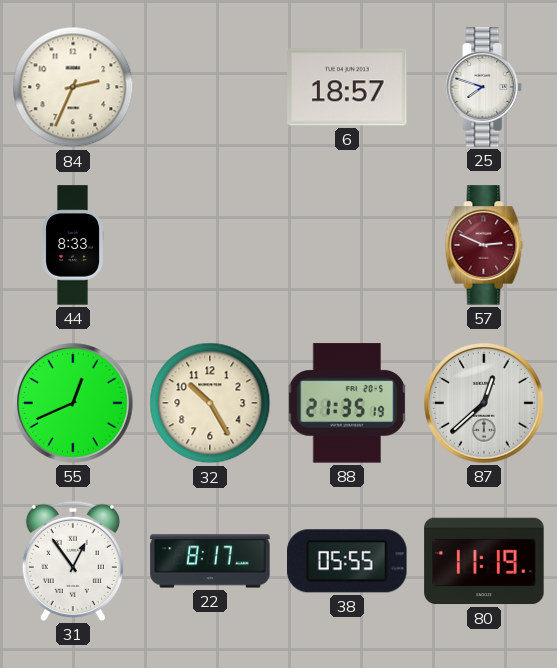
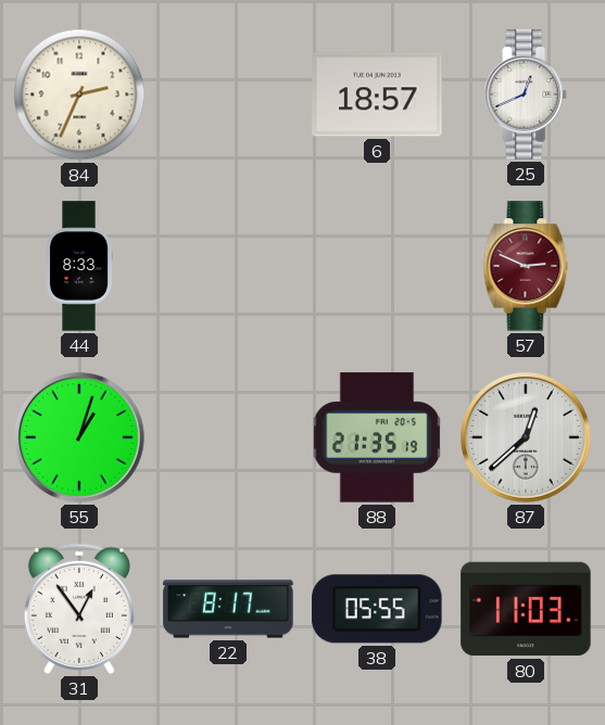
25: 7:48 -> 12:41 (526, 94)
55: 12:41 -> 1:03 (79, 437)
32: 10:25 -> none (210, 403)
80: 11:19 -> 11:03 (526, 609)
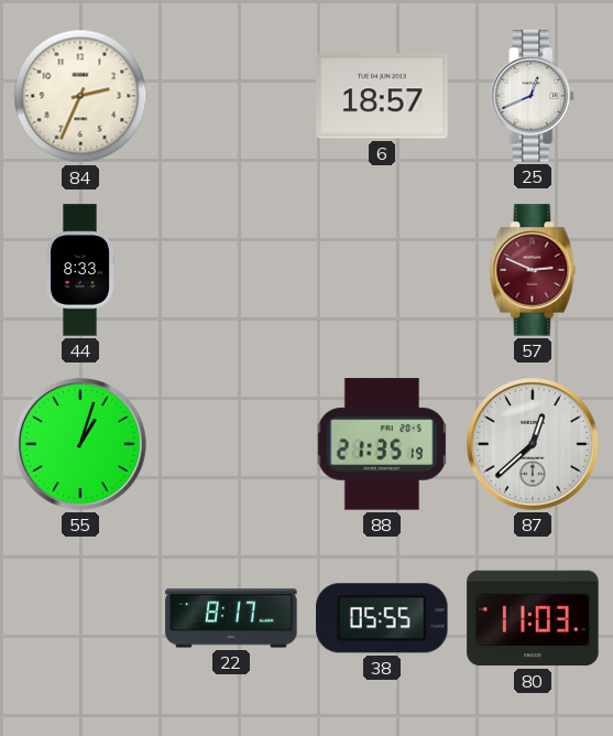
31: 12:54 -> none (79, 609)
